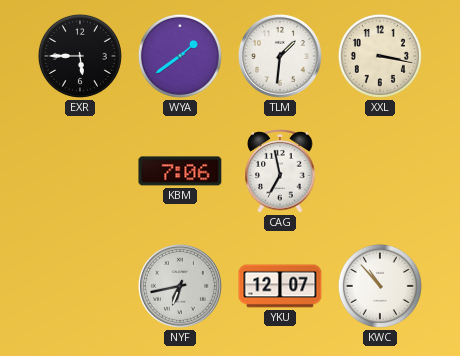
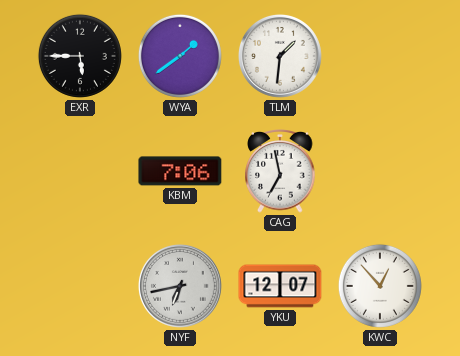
XXL: 3:17 -> none (380, 56)
KWC: 10:53 -> 12:53 (380, 286)
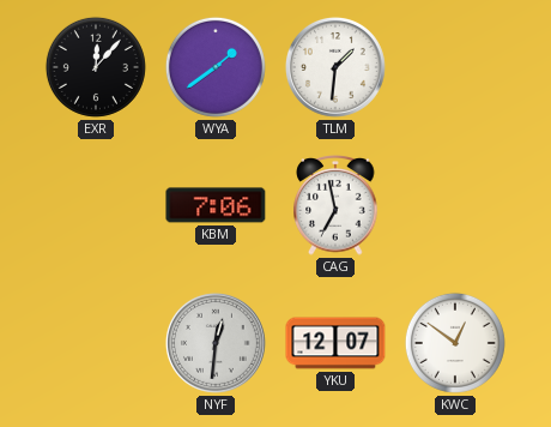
EXR: 5:45 -> 12:07 (96, 67)
NYF: 6:43 -> 12:31 (216, 343)
KWC: 12:53 -> 12:51 (455, 343)
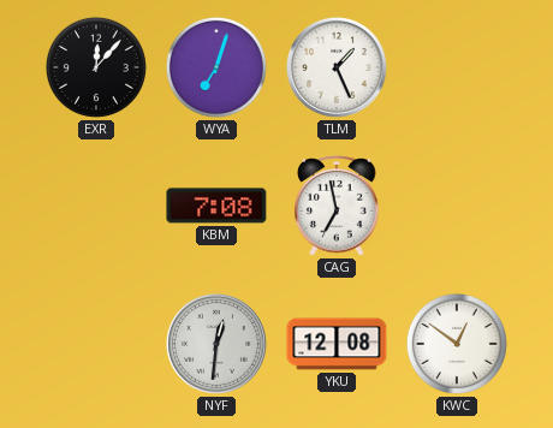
WYA: 1:39 -> 7:03 (216, 67)
TLM: 1:31 -> 1:26 (337, 67)
KBM: 7:06 -> 7:08 (216, 206)
YKU: 12:07 -> 12:08 (337, 344)
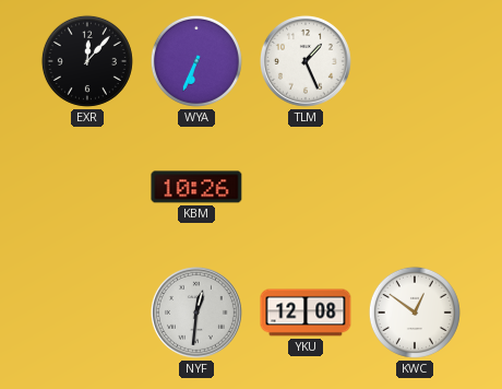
WYA: 7:03 -> 6:34 (196, 61)
KBM: 7:08 -> 10:26 (196, 187)
CAG: 6:58 -> none (337, 206)
